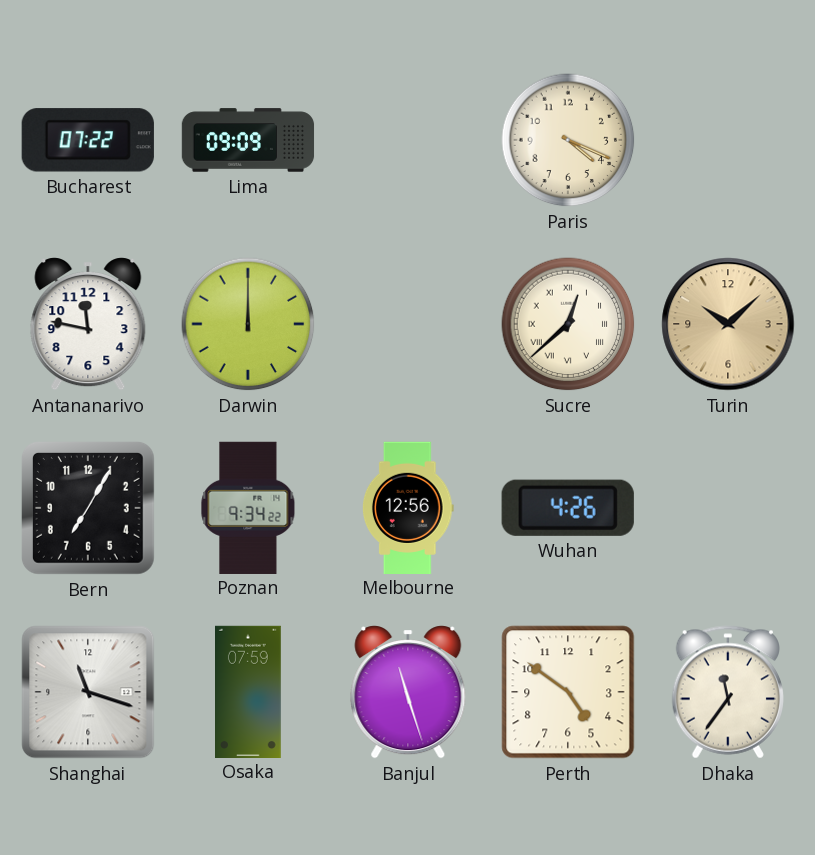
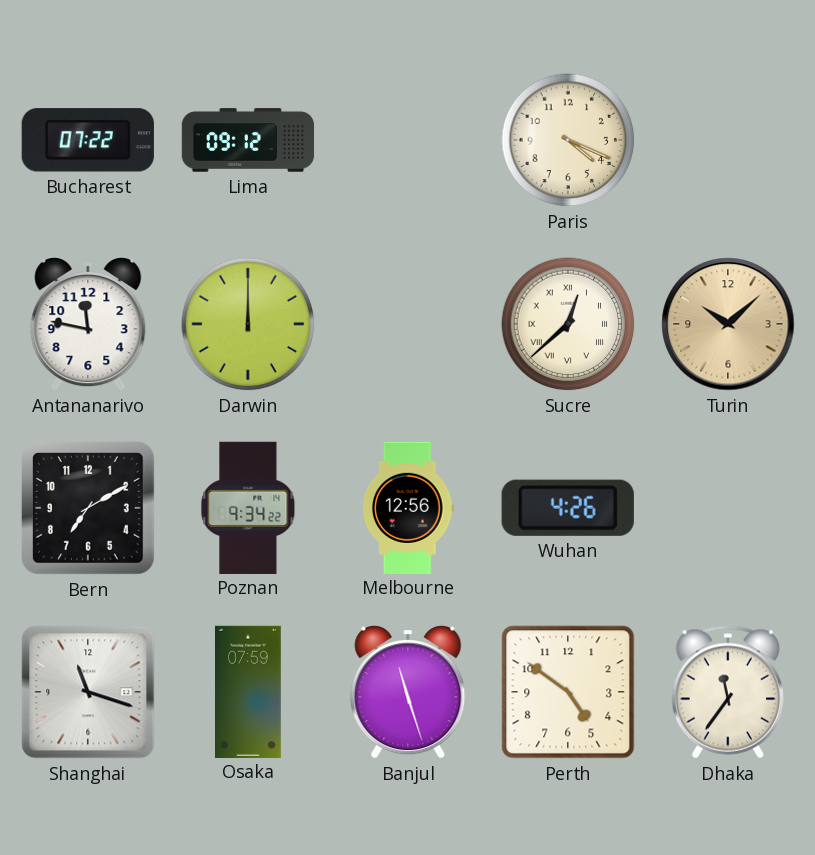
Lima: 09:09 -> 09:12 (248, 140)
Bern: 7:05 -> 7:10 (88, 508)
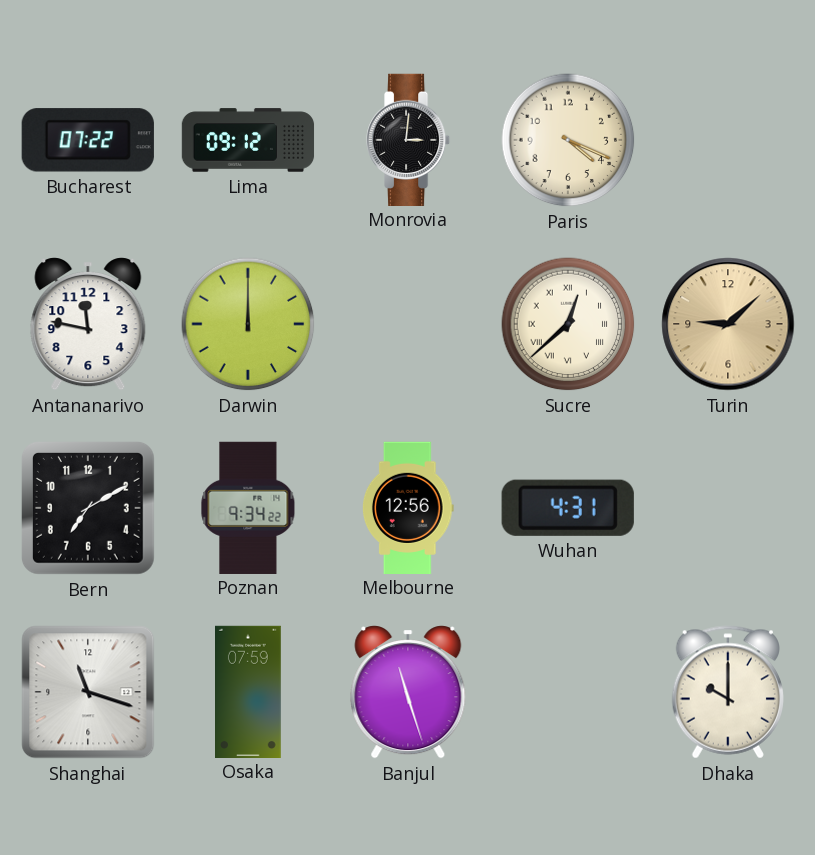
Monrovia: none -> 3:01 (409, 139)
Turin: 10:08 -> 9:08 (728, 324)
Wuhan: 4:26 -> 4:31 (568, 508)
Perth: 4:51 -> none (568, 692)
Dhaka: 11:36 -> 10:00 (728, 692)
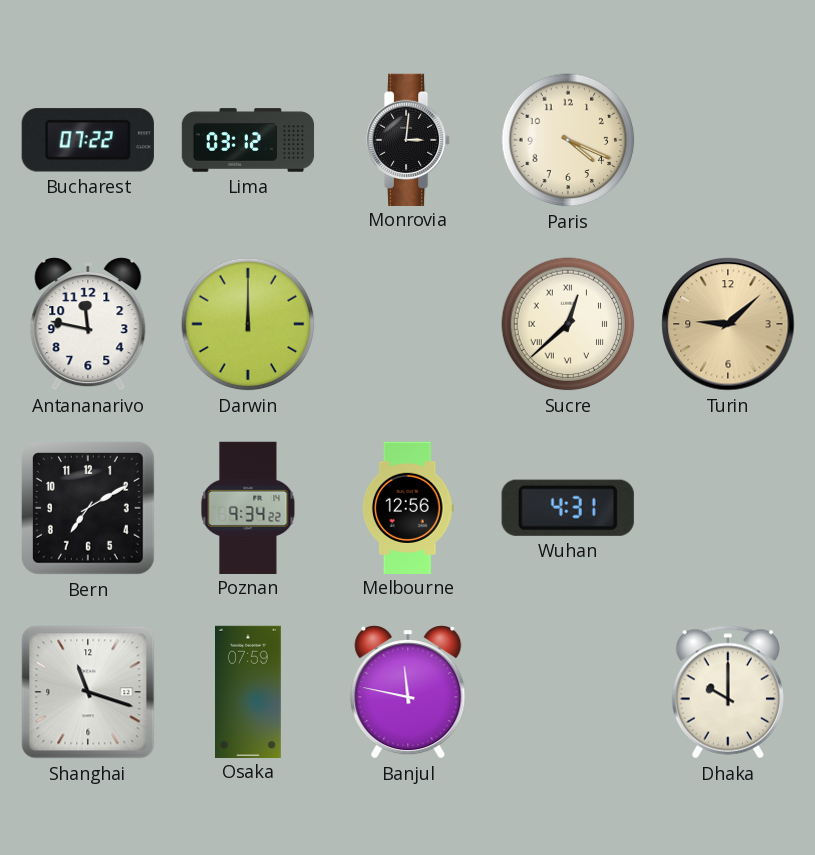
Lima: 09:12 -> 03:12 (248, 140)
Banjul: 11:27 -> 11:47 (408, 692)
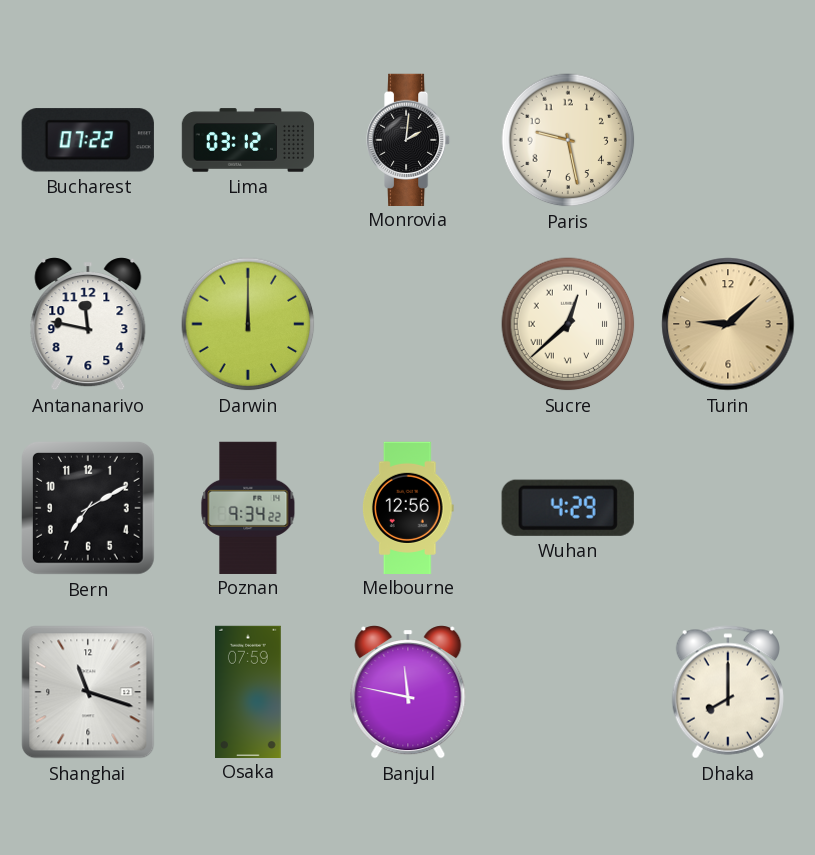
Monrovia: 3:01 -> 2:01 (409, 139)
Paris: 4:19 -> 9:28 (568, 140)
Wuhan: 4:31 -> 4:29 (568, 508)
Dhaka: 10:00 -> 8:00 (728, 692)
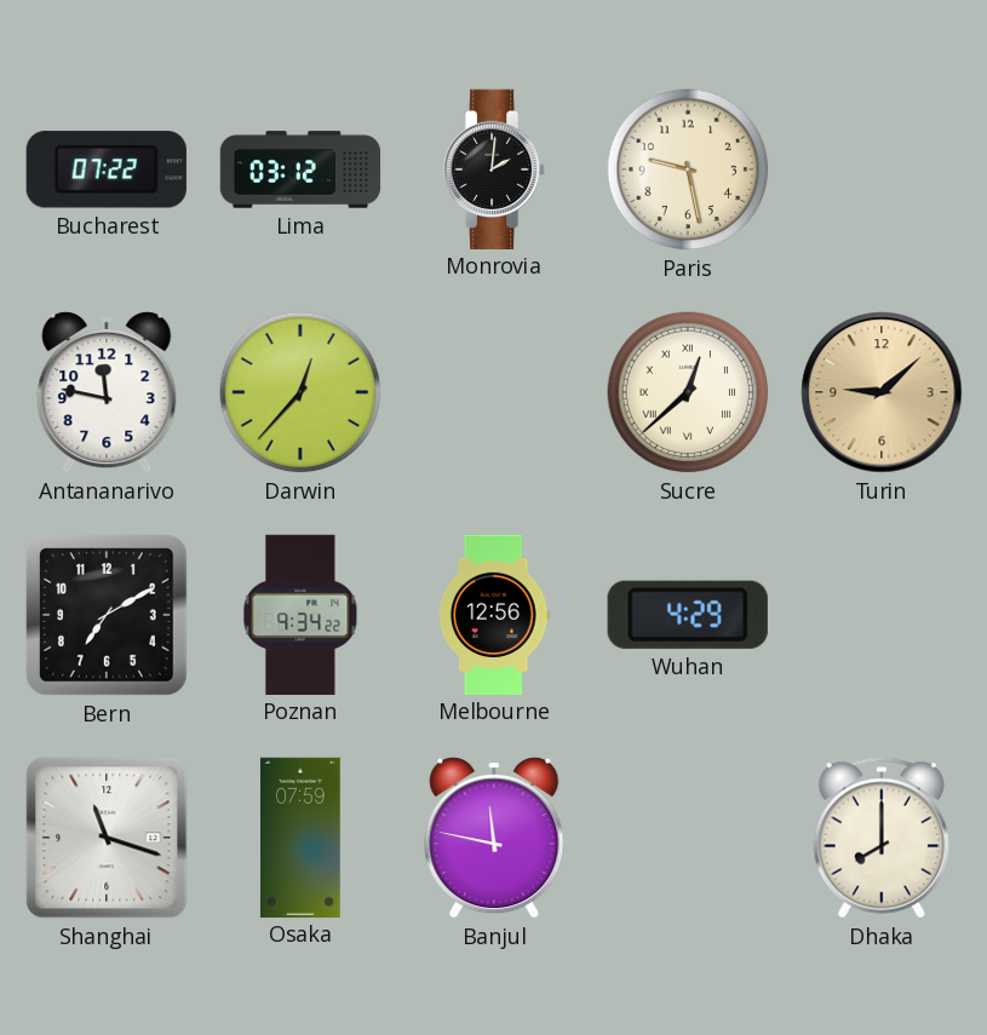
Darwin: 12:00 -> 12:37 (300, 392)
